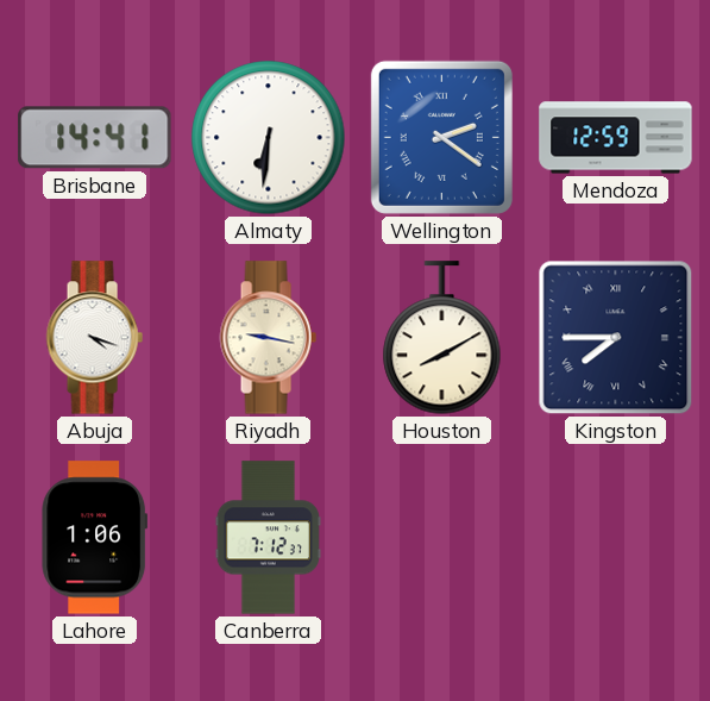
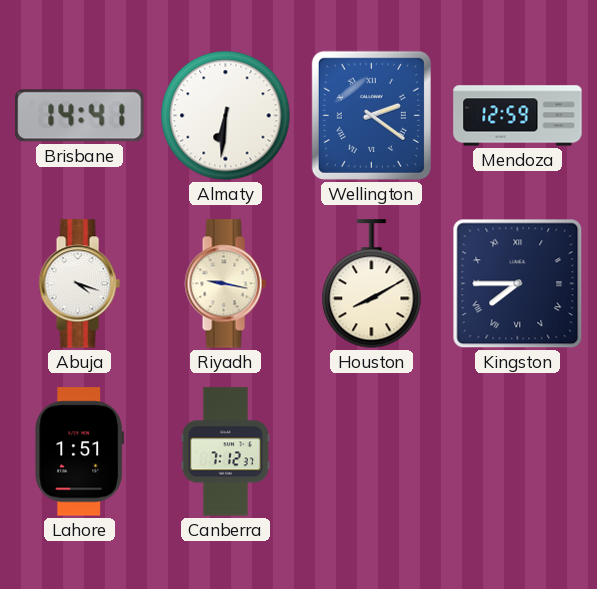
Lahore: 1:06 -> 1:51 (80, 452)
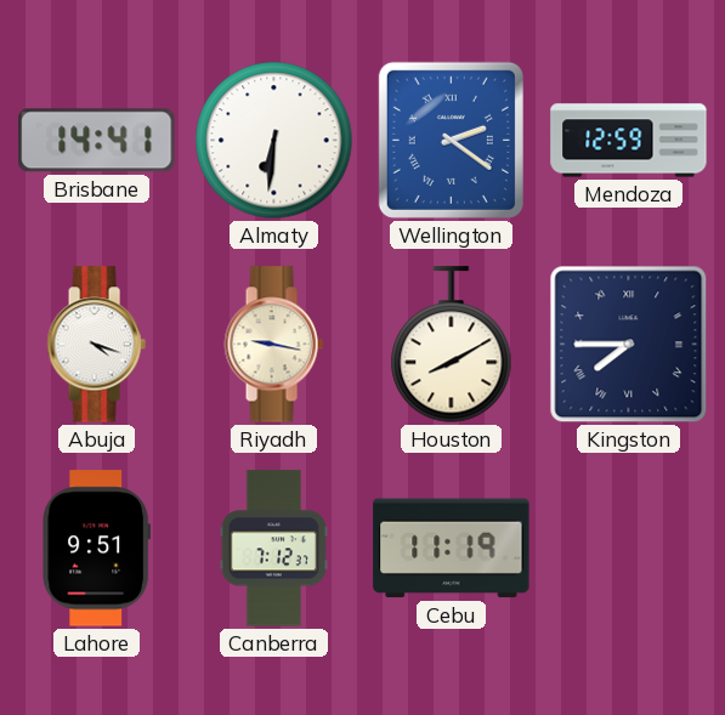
Lahore: 1:51 -> 9:51 (97, 549)
Cebu: none -> 11:19 (452, 549)
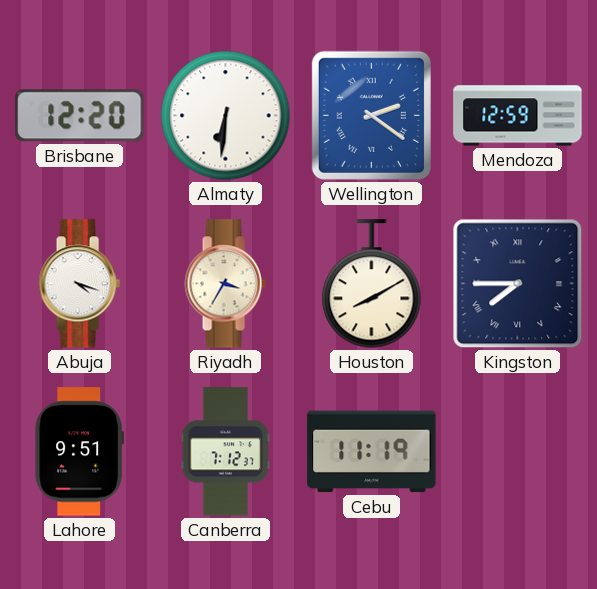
Brisbane: 14:41 -> 12:20 (80, 116)
Riyadh: 9:17 -> 3:35 (225, 284)
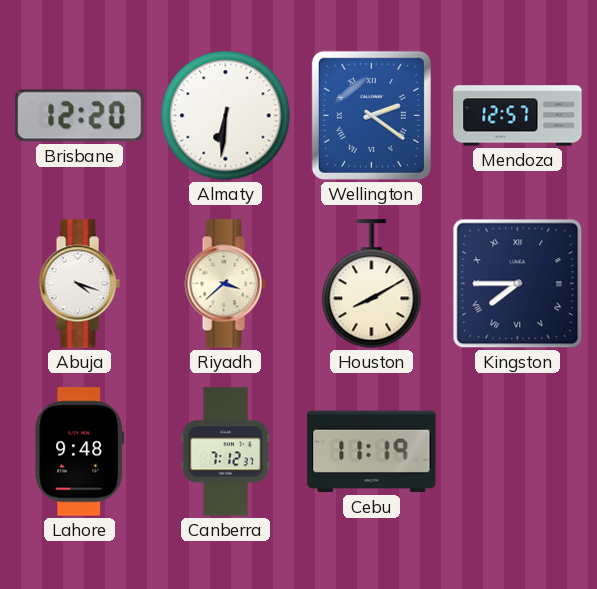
Mendoza: 12:59 -> 12:57 (518, 116)
Riyadh: 3:35 -> 3:38 (225, 284)
Lahore: 9:51 -> 9:48 (80, 452)
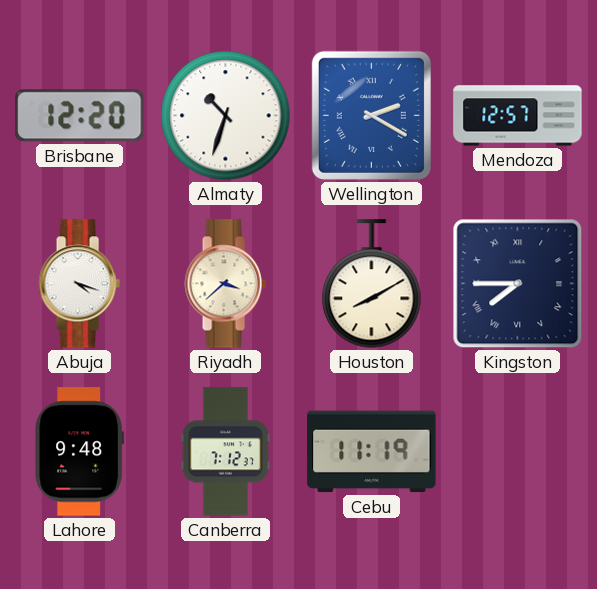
Almaty: 6:31 -> 10:33 (226, 116)
Wellington: 2:21 -> 2:20 (371, 115)
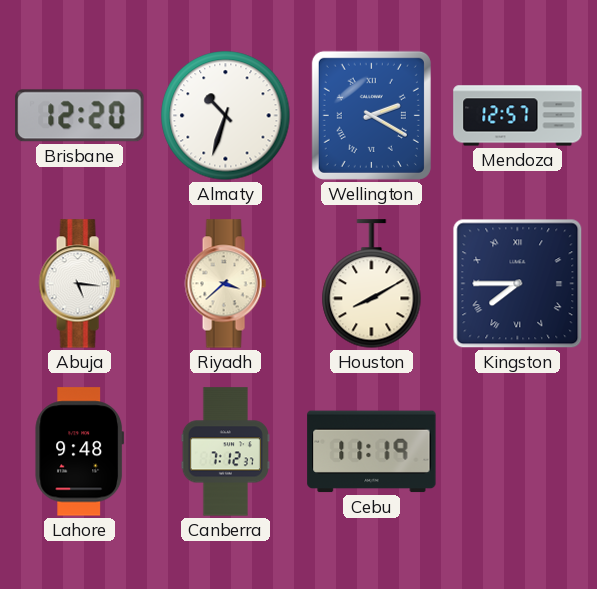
Abuja: 4:18 -> 5:16 (79, 284)
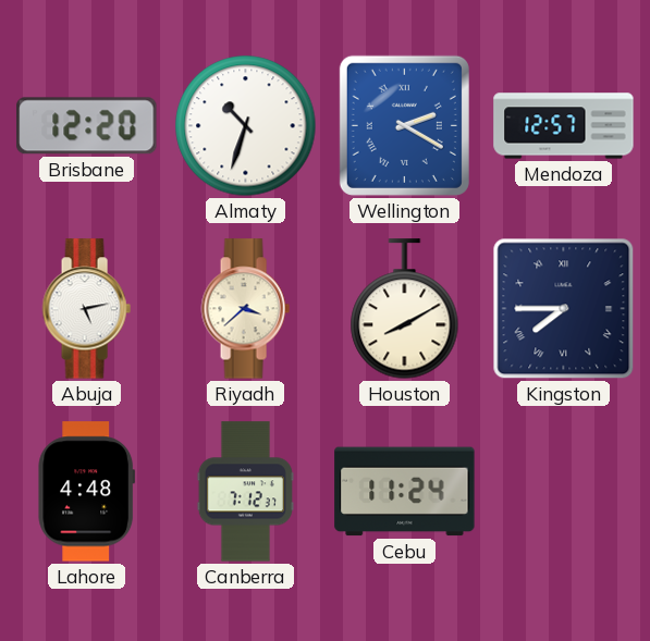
Abuja: 5:16 -> 5:13 (86, 309)
Lahore: 9:48 -> 4:48 (87, 492)
Cebu: 11:19 -> 11:24 (405, 492)
